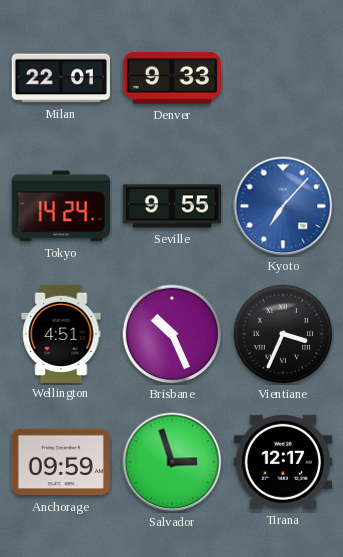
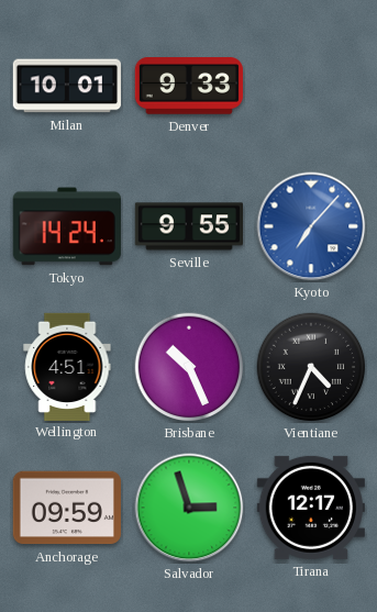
Milan: 22:01 -> 10:01 (67, 86)
Vientiane: 3:34 -> 4:34 (311, 367)
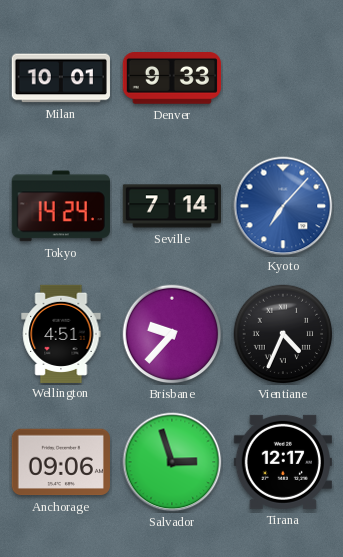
Seville: 9:55 -> 7:14 (171, 206)
Brisbane: 10:26 -> 9:37 (172, 334)
Anchorage: 09:59 -> 09:06 (61, 462)
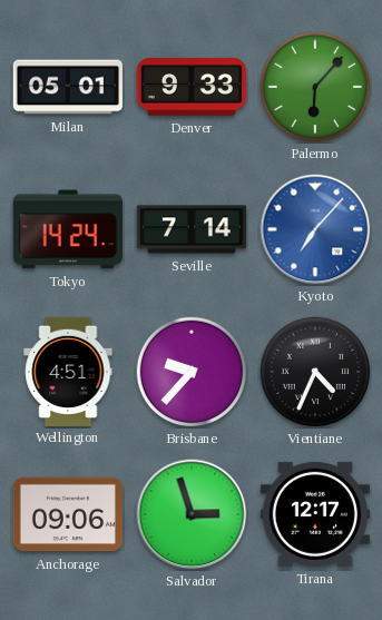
Milan: 10:01 -> 05:01 (68, 87)
Palermo: none -> 6:07 (315, 87)
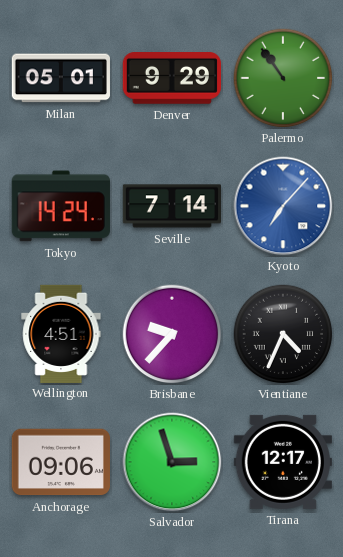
Denver: 9:33 -> 9:29 (172, 79)
Palermo: 6:07 -> 10:54 (283, 78)
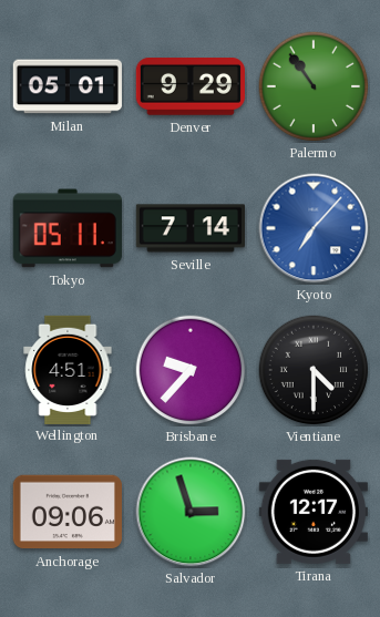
Tokyo: 14:24 -> 05:11 (68, 228)
Vientiane: 4:34 -> 4:30 (314, 370)
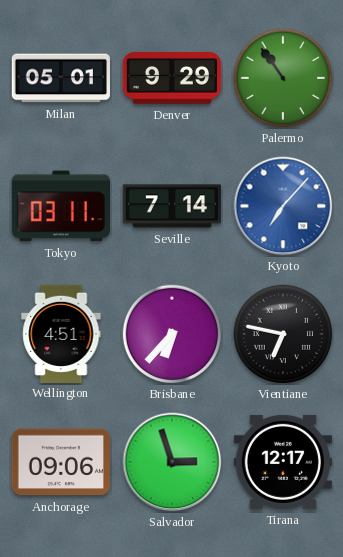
Tokyo: 05:11 -> 03:11 (61, 206)
Brisbane: 9:37 -> 6:37 (172, 334)
Vientiane: 4:30 -> 6:47 (283, 334)
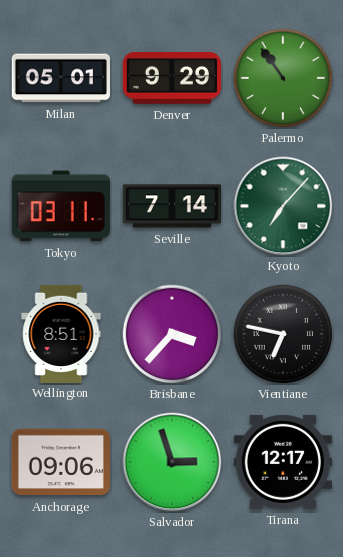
Kyoto dial: blue -> green (283, 206)
Wellington: 4:51 -> 8:51 (61, 333)
Brisbane: 6:37 -> 3:37 (172, 334)
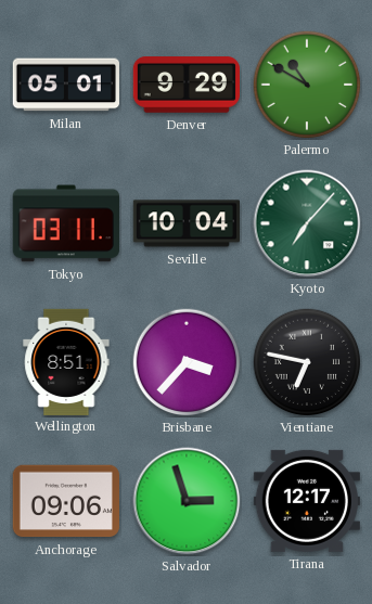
Palermo: 10:54 -> 10:50 (307, 85)
Seville: 7:14 -> 10:04 (185, 223)
